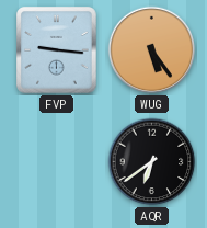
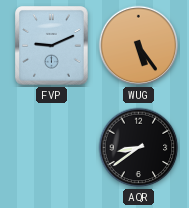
FVP: 9:16 -> 9:11 (52, 46)
AQR: 6:39 -> 8:39 (139, 148)
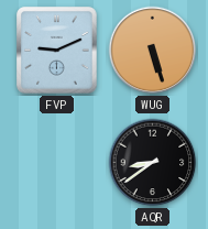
WUG: 5:24 -> 5:27 (153, 51)
